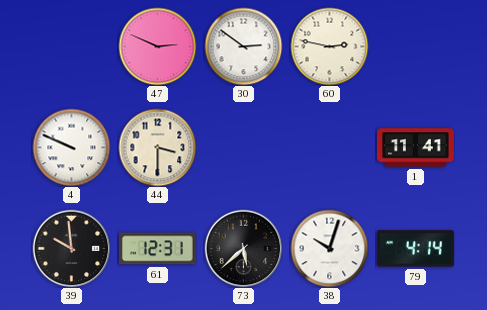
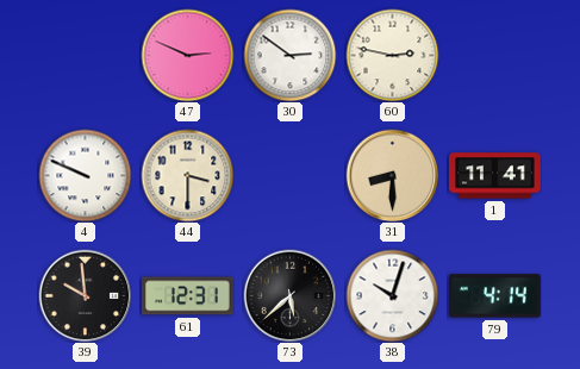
31: none -> 8:30 (392, 175)
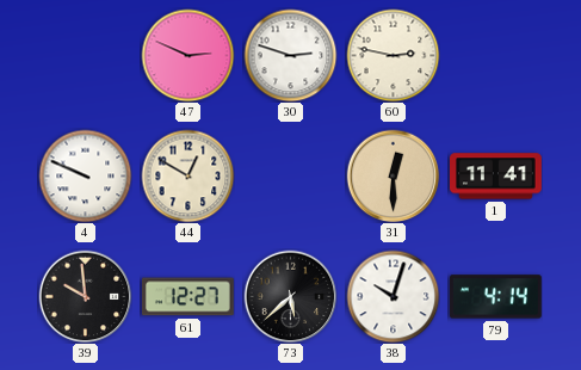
30: 2:51 -> 2:48 (290, 55)
44: 3:30 -> 12:50 (187, 175)
31: 8:30 -> 12:30 (393, 175)
61: 12:31 -> 12:27 (187, 297)
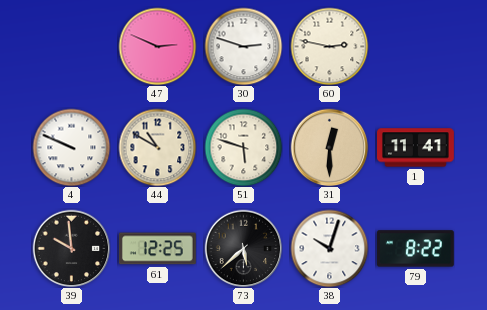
44: 12:50 -> 10:50 (157, 147)
51: none -> 5:48 (243, 147)
61: 12:27 -> 12:25 (157, 249)
79: 4:14 -> 8:22 (416, 249)
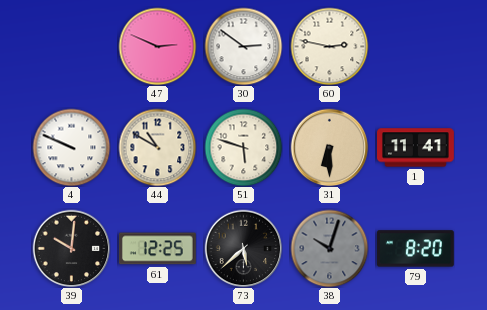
30: 2:48 -> 2:51 (243, 46)
31: 12:30 -> 6:30 (329, 147)
39: 9:59 -> 10:01 (71, 248)
38 dial: white -> grey (329, 248)
79: 8:22 -> 8:20 (416, 249)
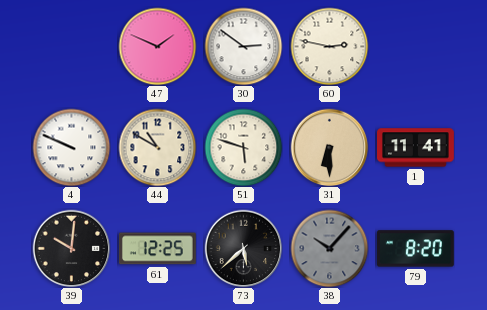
47: 2:49 -> 1:49 (157, 46)
38: 10:03 -> 10:07 (329, 248)
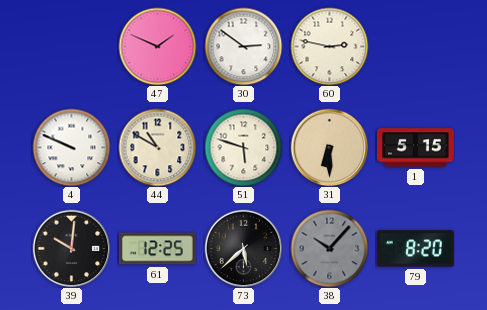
1: 11:41 -> 5:15 (416, 148)
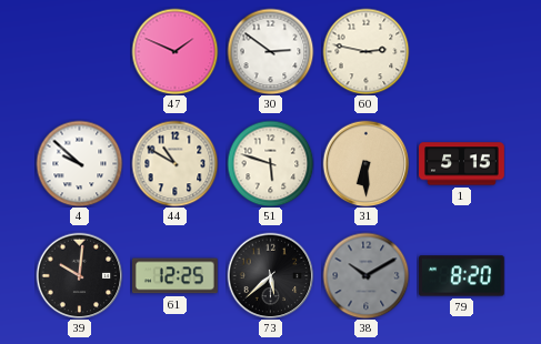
4: 9:49 -> 9:52 (79, 163)
38: 10:07 -> 10:10 (365, 275)
